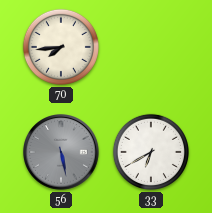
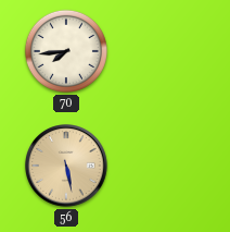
56 dial: grey -> champagne (67, 167)
33: 6:40 -> none (151, 152)
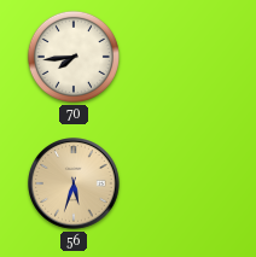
56: 5:28 -> 5:33 (75, 185)
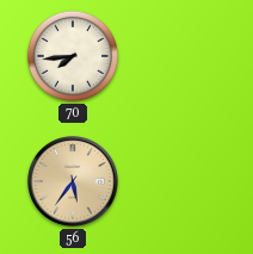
56: 5:33 -> 5:36 (74, 182)
